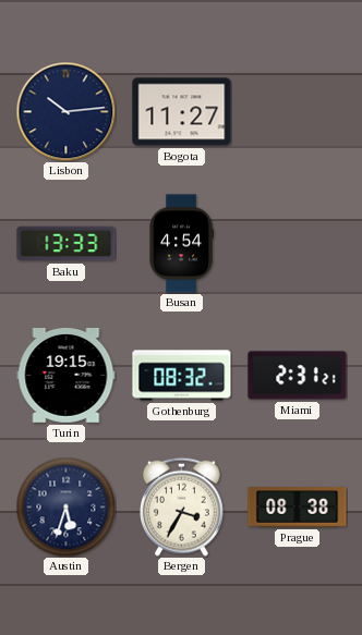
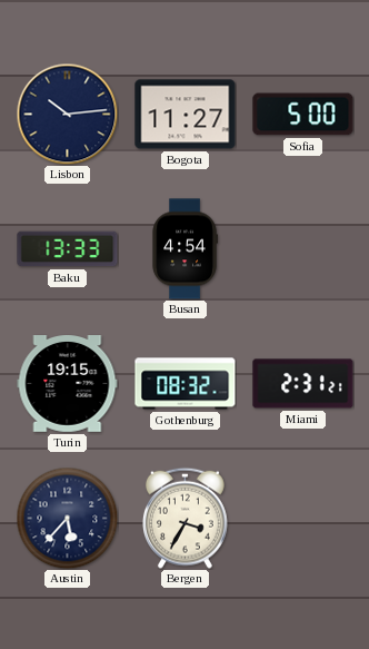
Sofia: none -> 5:00 (303, 115)
Austin: 5:33 -> 5:37 (67, 518)
Prague: 08:38 -> none (298, 508)
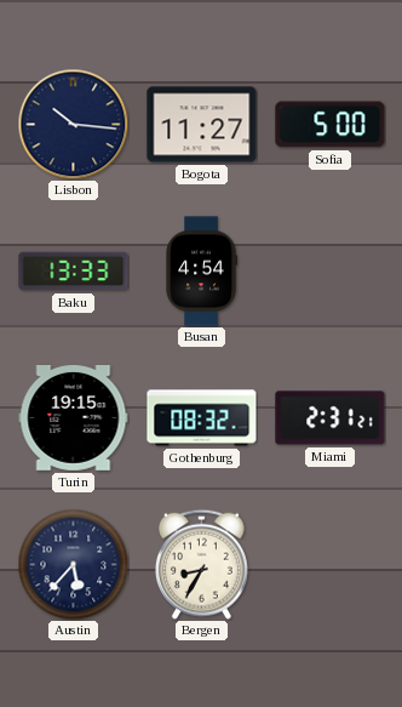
Lisbon: 10:14 -> 10:16 (73, 124)
Bergen: 3:35 -> 8:35 (201, 564)
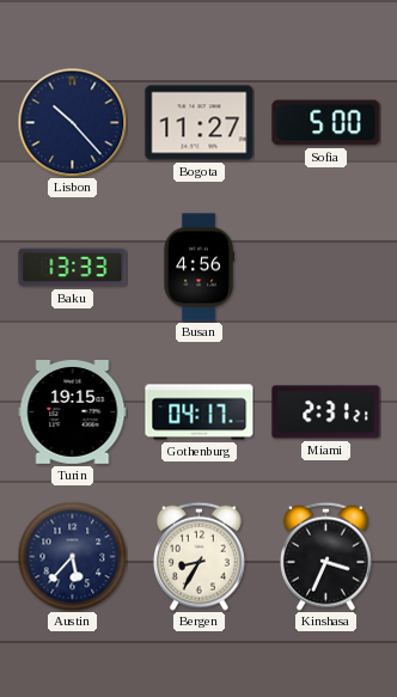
Lisbon: 10:16 -> 10:23 (72, 122)
Busan: 4:54 -> 4:56 (198, 268)
Gothenburg: 08:32 -> 04:17 (200, 412)
Kinshasa: none -> 3:34 (325, 556)
